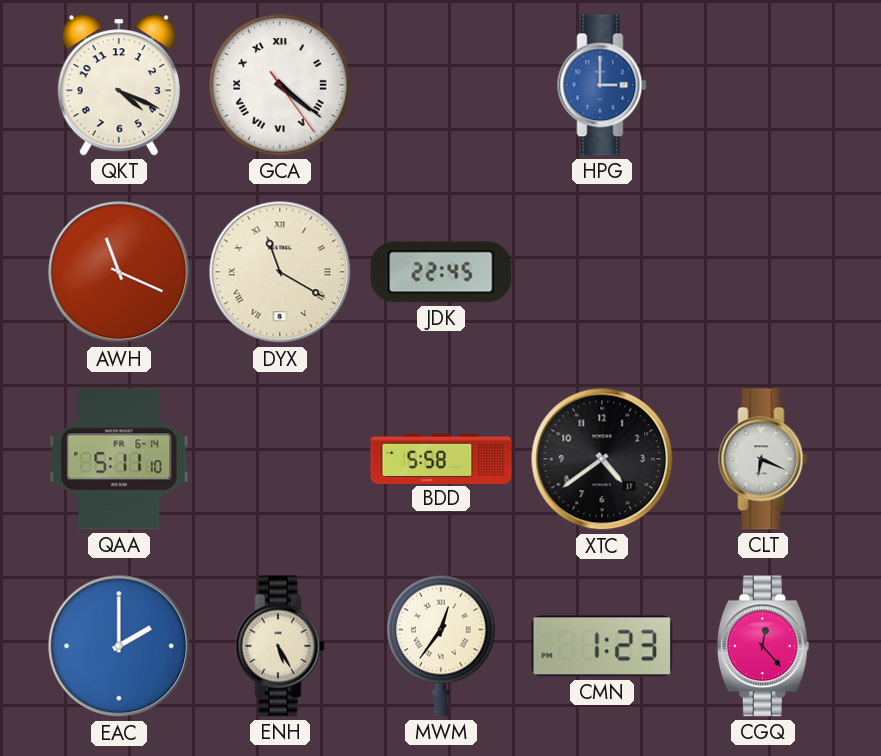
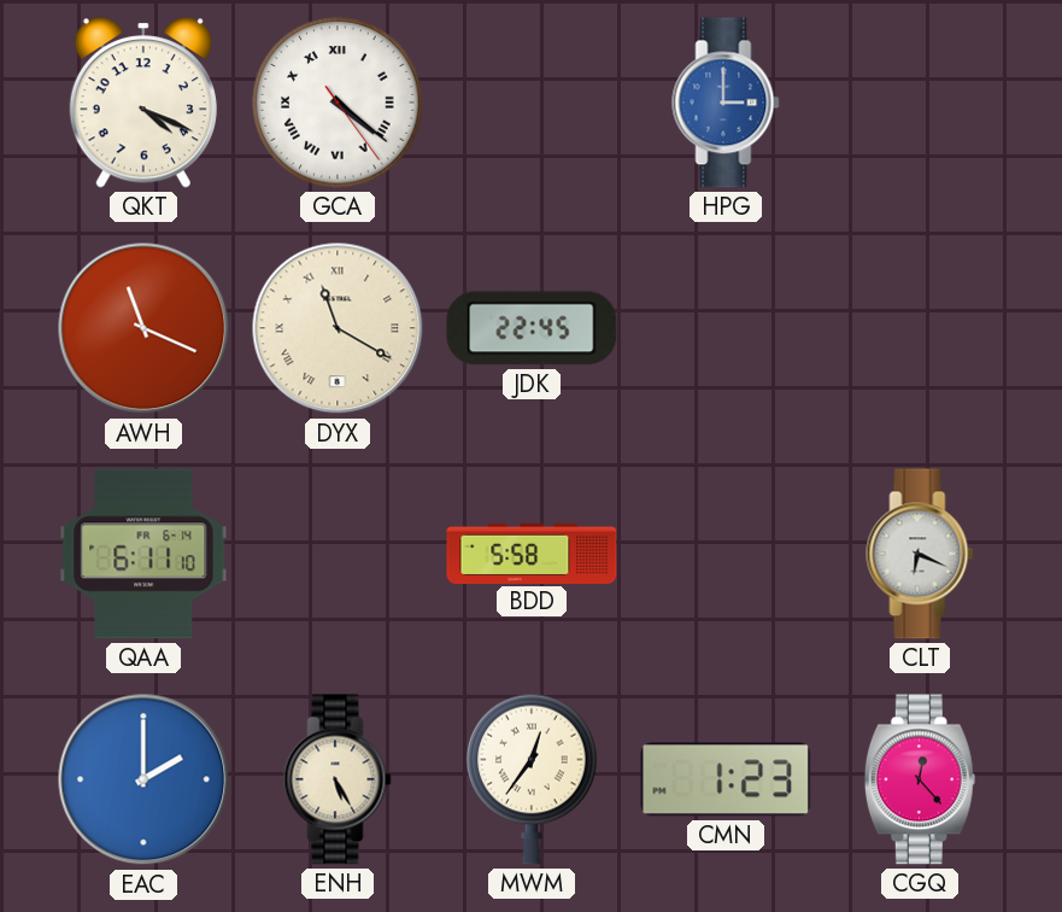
QAA: 5:11 -> 6:11 (143, 554)
XTC: 4:39 -> none (602, 459)
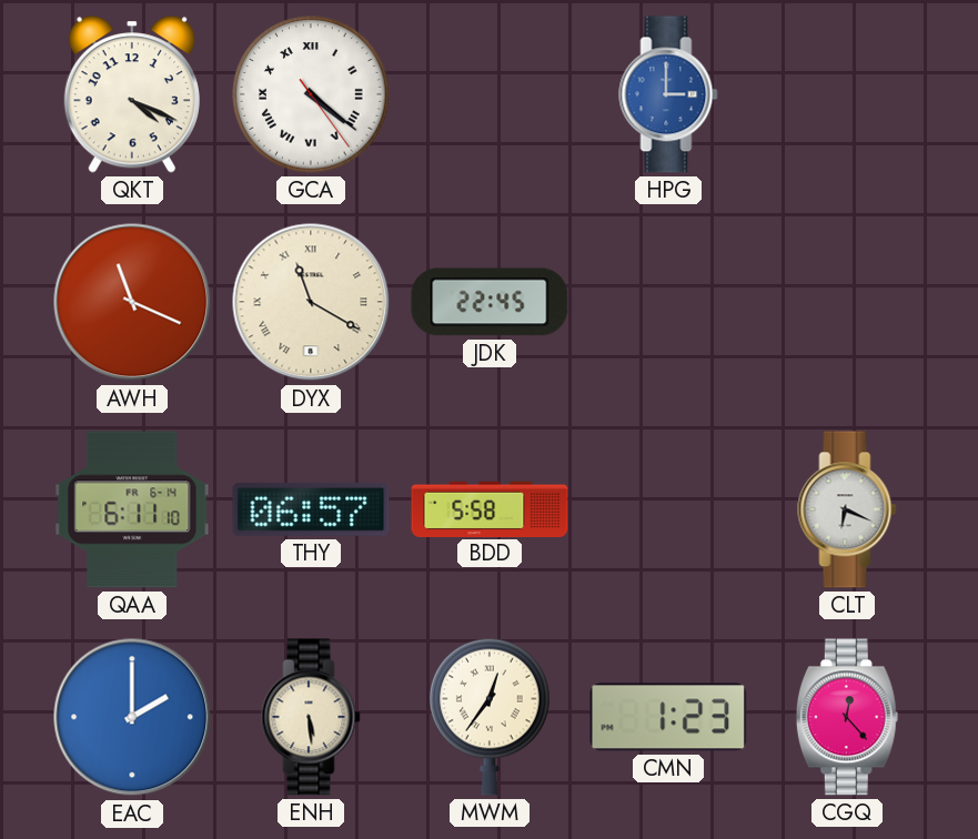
THY: none -> 06:57 (311, 509)
ENH: 5:25 -> 5:29 (311, 717)
